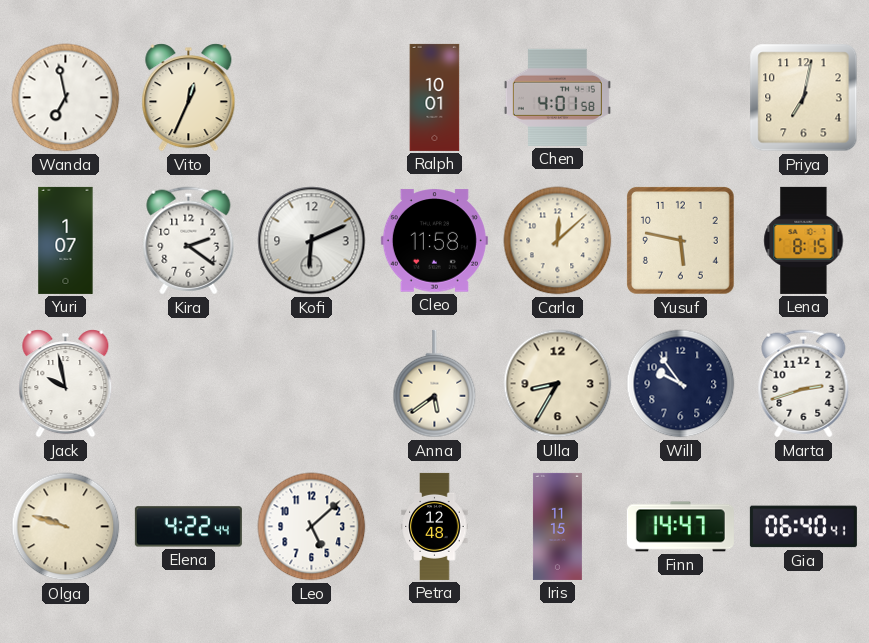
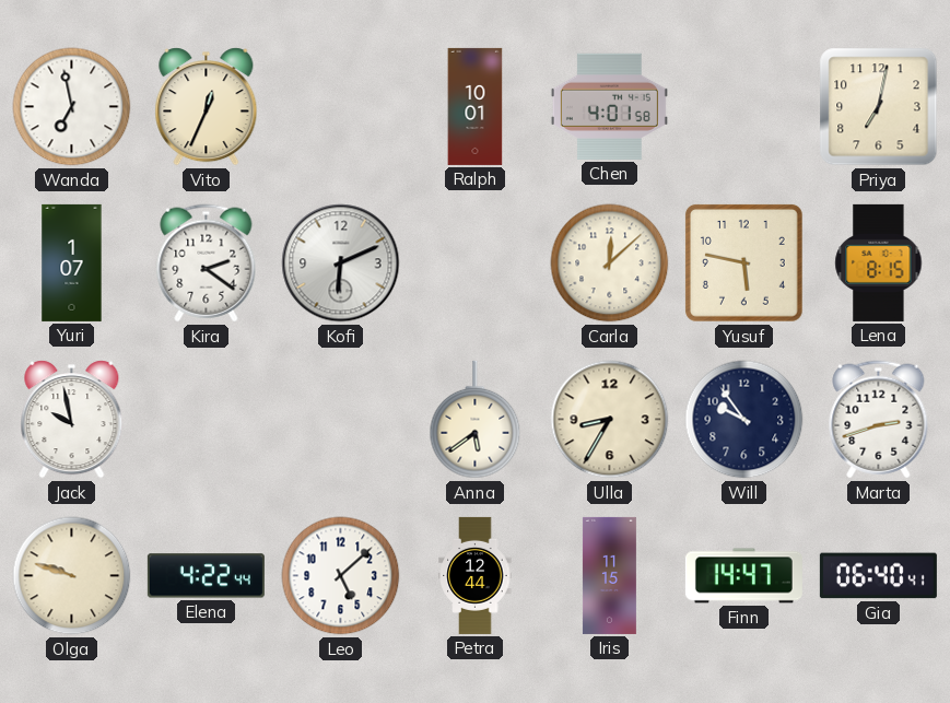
Cleo: 11:58 -> none (434, 241)
Petra: 12:48 -> 12:44 (476, 575)
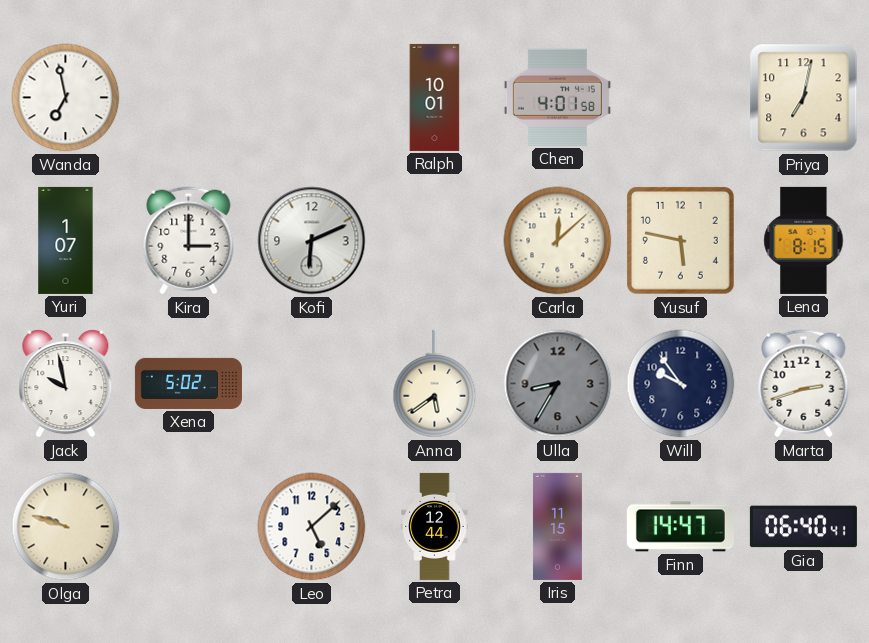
Vito: 12:34 -> none (207, 107)
Kira: 2:21 -> 3:00 (189, 241)
Xena: none -> 5:02 (188, 383)
Ulla dial: cream -> grey (558, 384)
Elena: 4:22 -> none (206, 576)
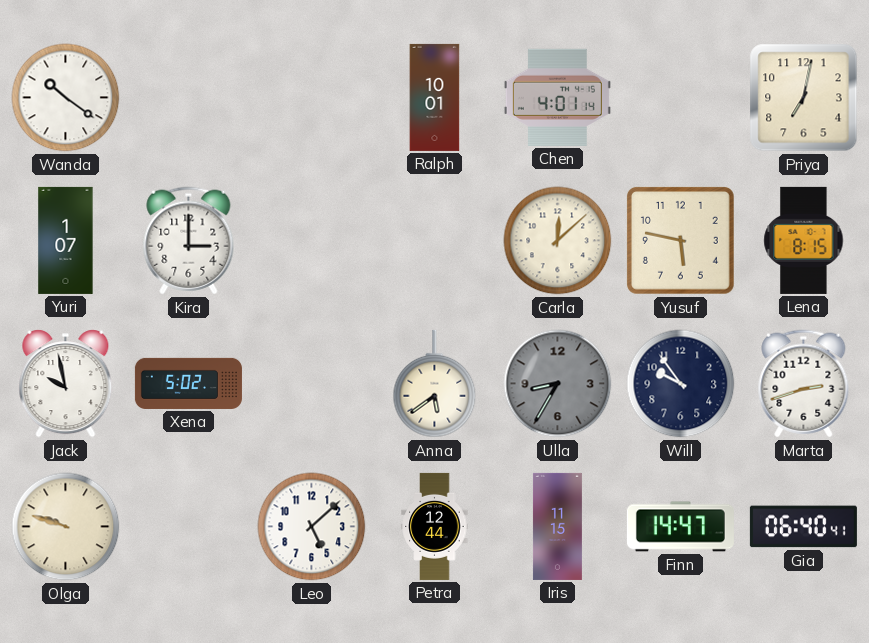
Wanda: 6:58 -> 10:21 (66, 98)
Chen: 4:01:58 -> 4:01:14 (557, 97)
Kofi: 6:11 -> none (312, 241)
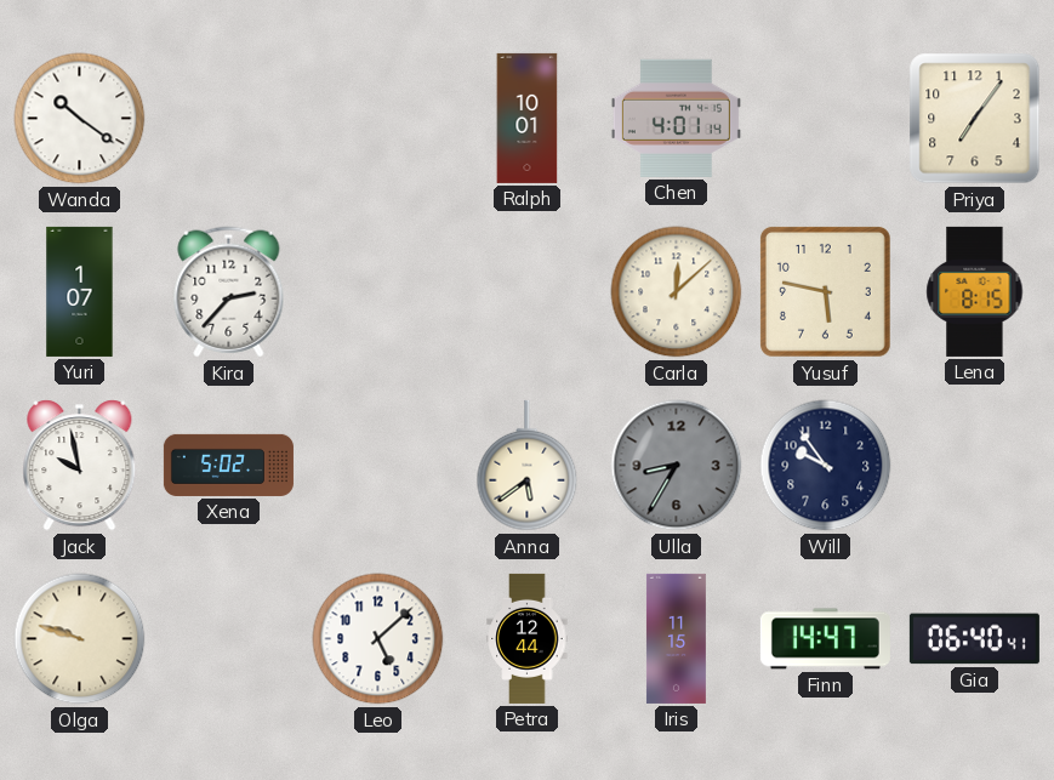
Priya: 7:02 -> 7:06 (975, 119)
Kira: 3:00 -> 2:37 (229, 292)
Marta: 2:42 -> none (804, 384)
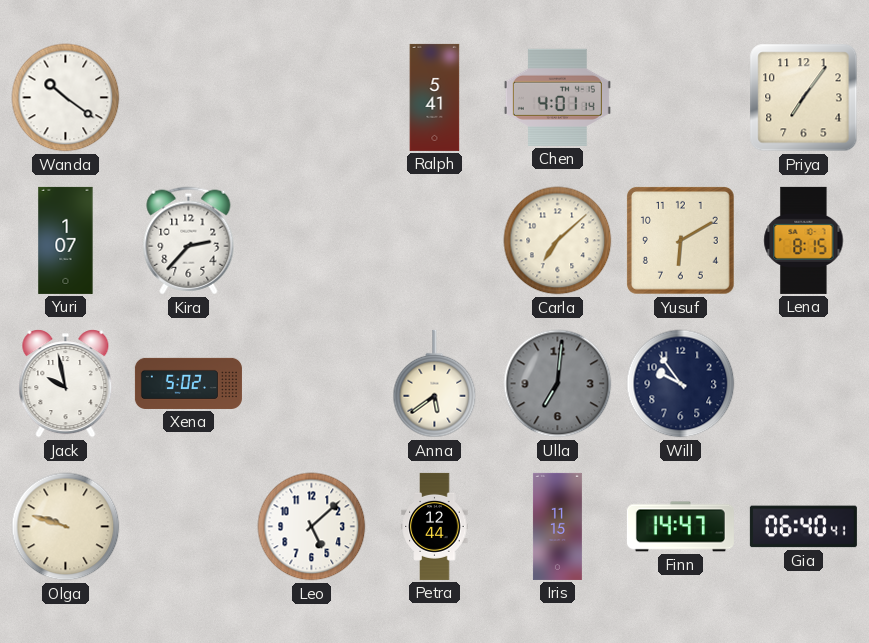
Ralph: 10:01 -> 5:41 (435, 97)
Carla: 12:08 -> 7:08 (558, 241)
Yusuf: 5:47 -> 6:10 (681, 241)
Ulla: 8:35 -> 7:01 (558, 384)
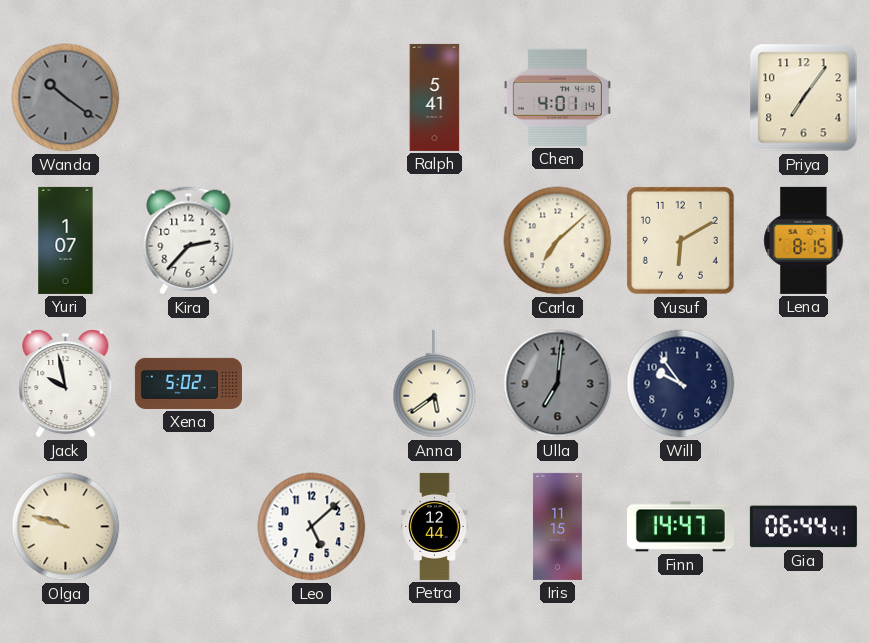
Wanda dial: white -> grey (66, 98)
Gia: 06:40 -> 06:44 (803, 527)
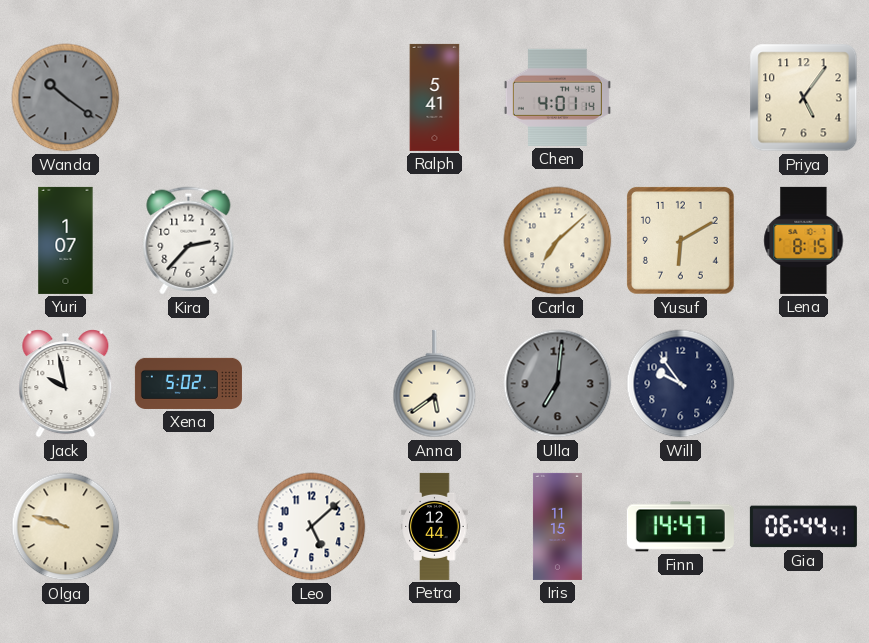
Priya: 7:06 -> 5:06 (804, 98)
